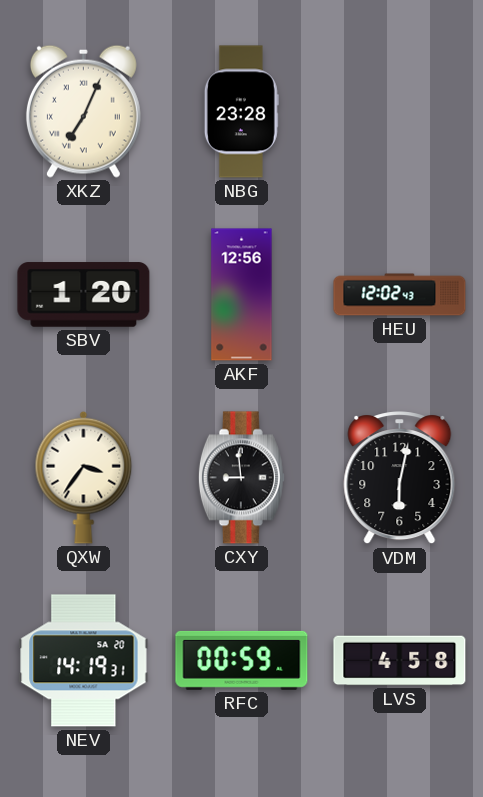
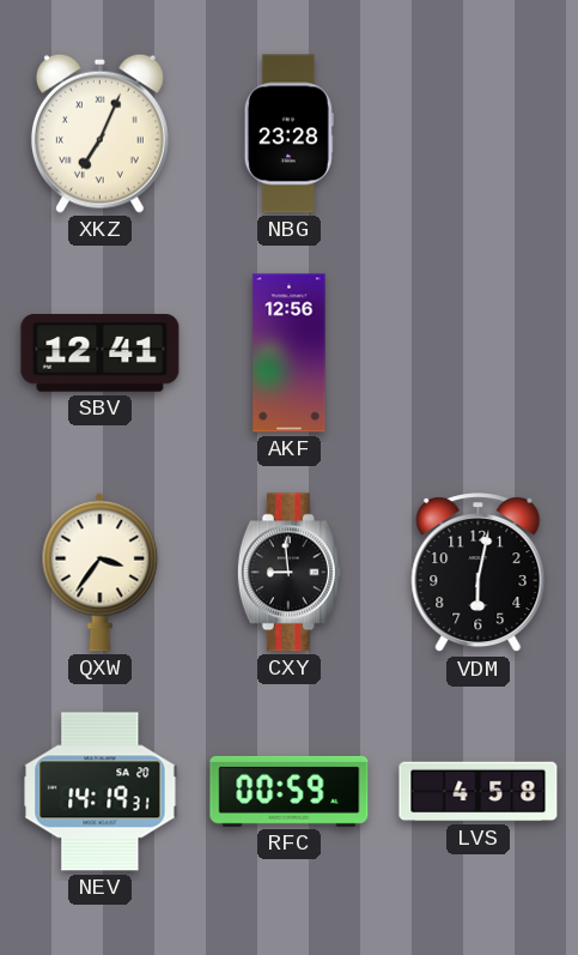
SBV: 1:20 -> 12:41 (101, 353)
HEU: 12:02 -> none (400, 295)
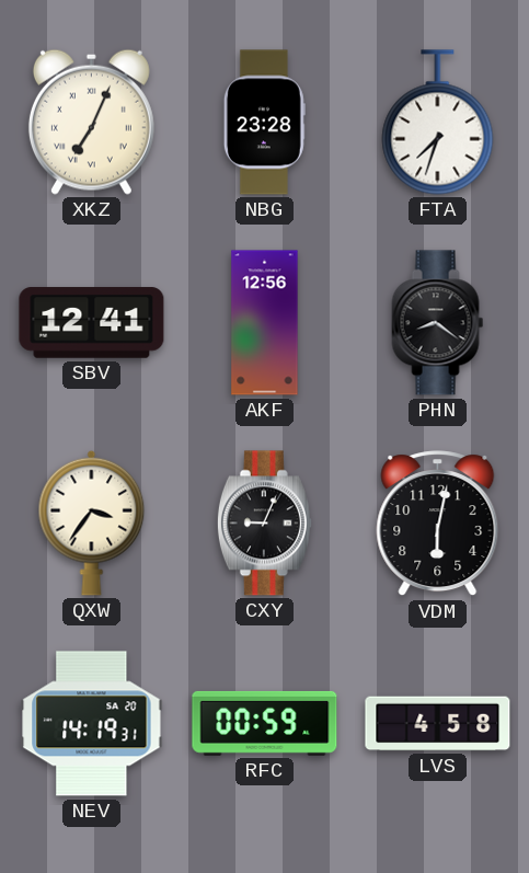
FTA: none -> 7:33 (438, 123)
PHN: none -> 8:21 (438, 323)
CXY: 8:59 -> 9:04 (264, 524)
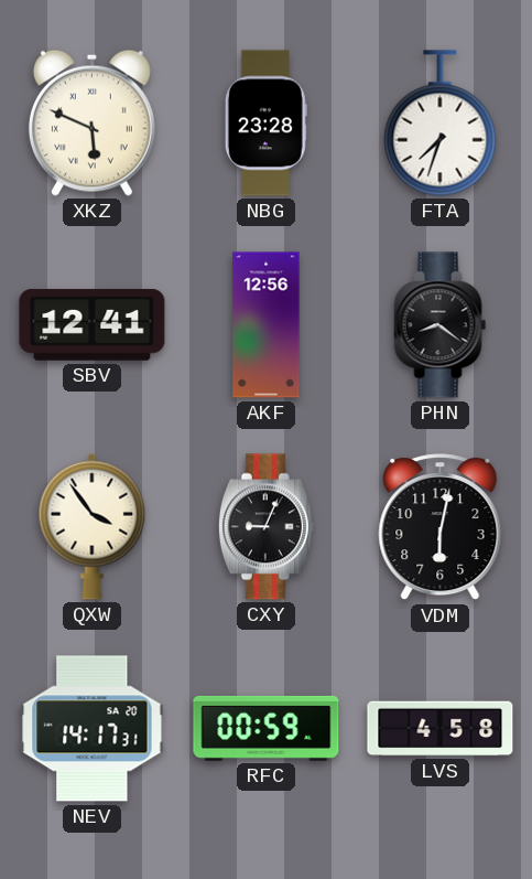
XKZ: 7:04 -> 5:49 (91, 122)
QXW: 3:36 -> 3:54 (93, 526)
NEV: 14:19 -> 14:17 (93, 729)
